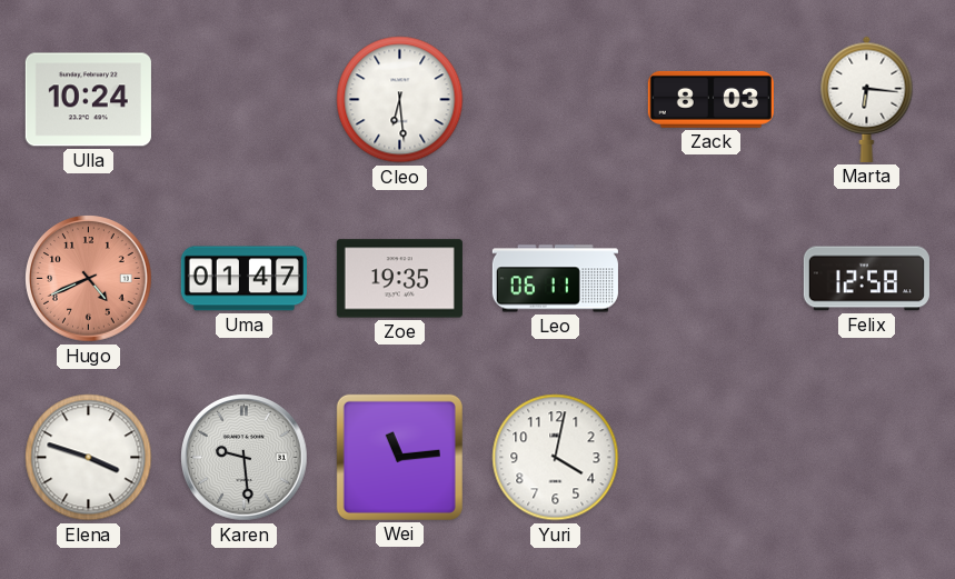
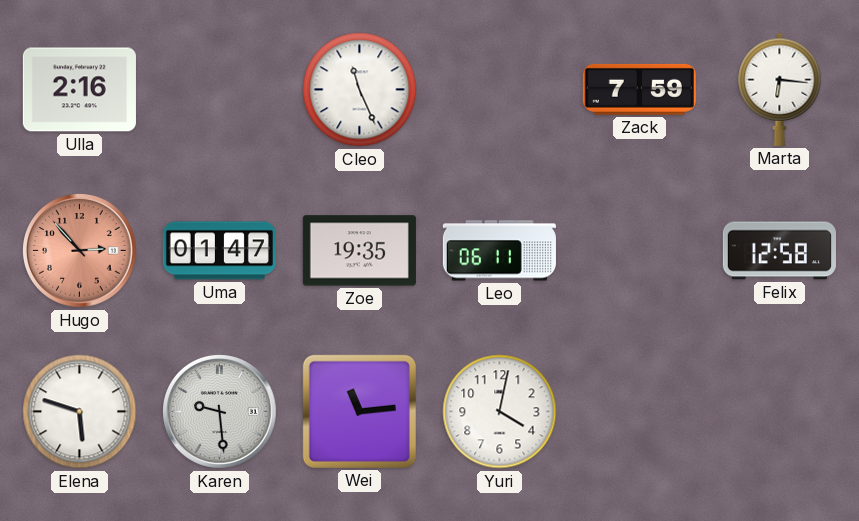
Ulla: 10:24 -> 2:16 (79, 90)
Cleo: 6:29 -> 11:26 (360, 90)
Zack: 8:03 -> 7:59 (639, 89)
Hugo: 4:41 -> 2:53 (80, 251)
Elena: 3:48 -> 5:48 (80, 412)
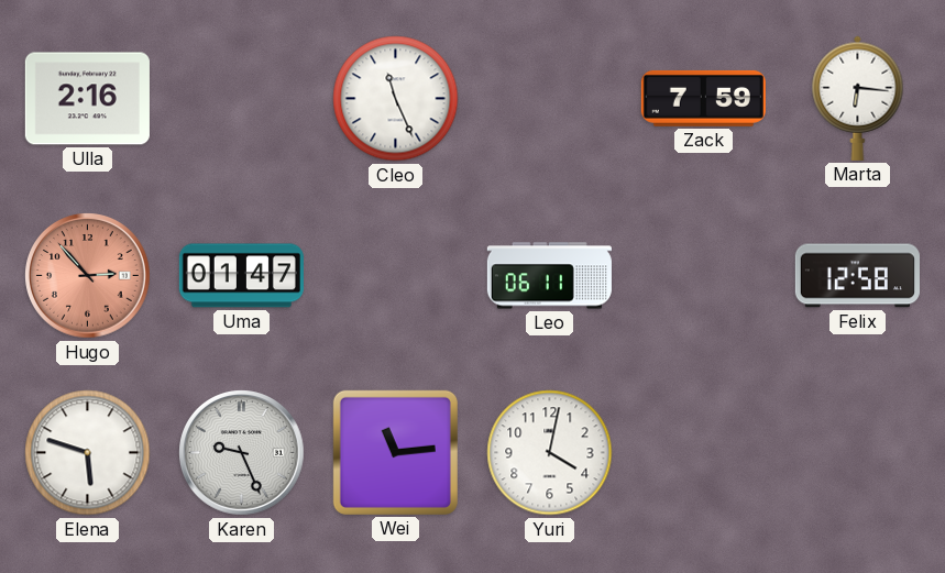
Zoe: 19:35 -> none (359, 251)
Karen: 9:29 -> 9:26 (242, 453)
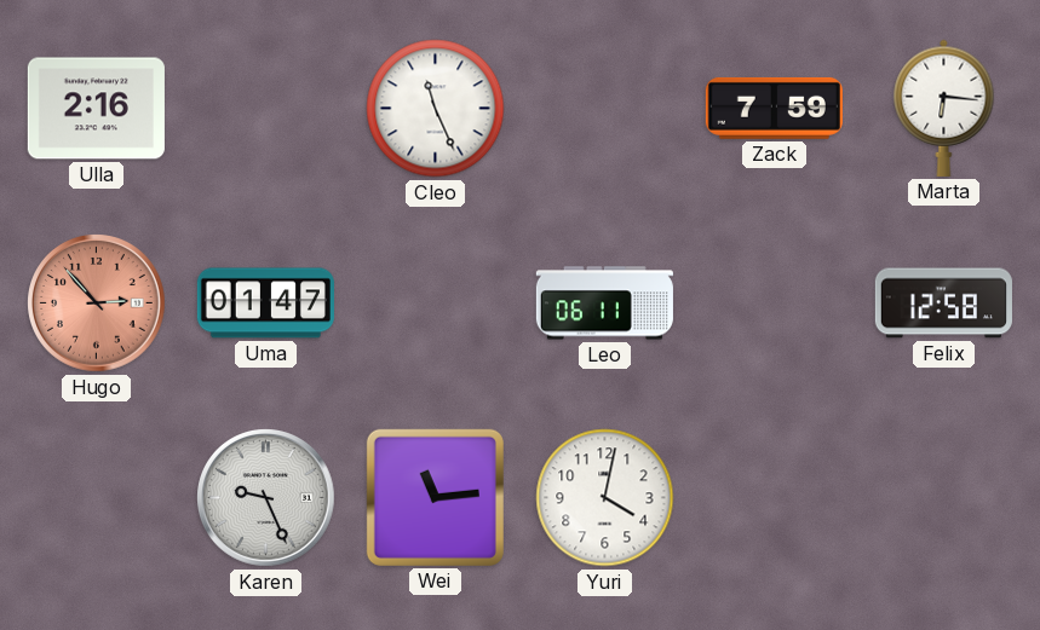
Elena: 5:48 -> none (88, 453)
